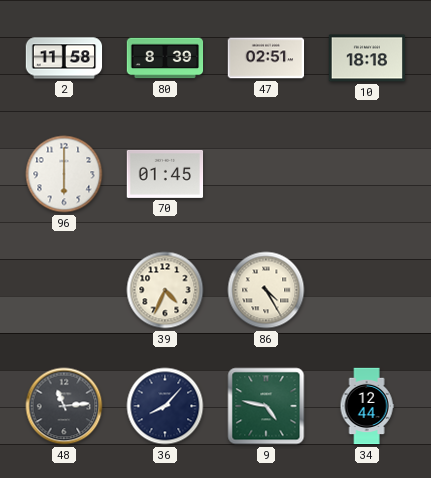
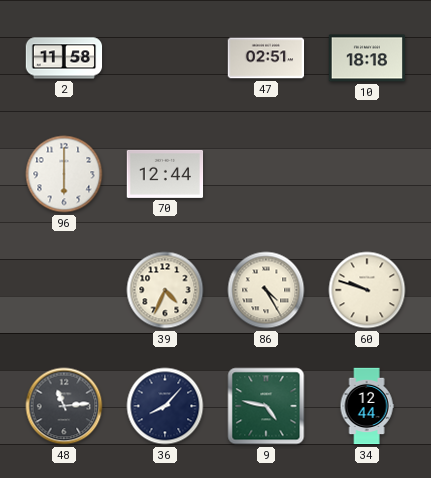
80: 8:39 -> none (165, 58)
70: 01:45 -> 12:44 (165, 174)
60: none -> 9:48 (367, 290)
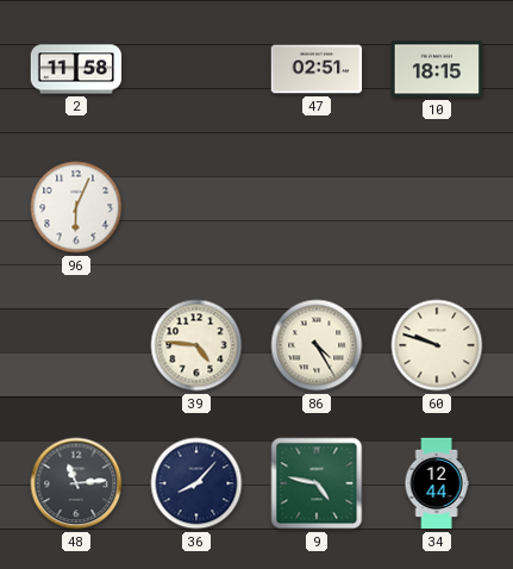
10: 18:18 -> 18:15 (437, 69)
96: 6:00 -> 6:04 (76, 207)
70: 12:44 -> none (165, 174)
39: 4:34 -> 4:46 (196, 345)
